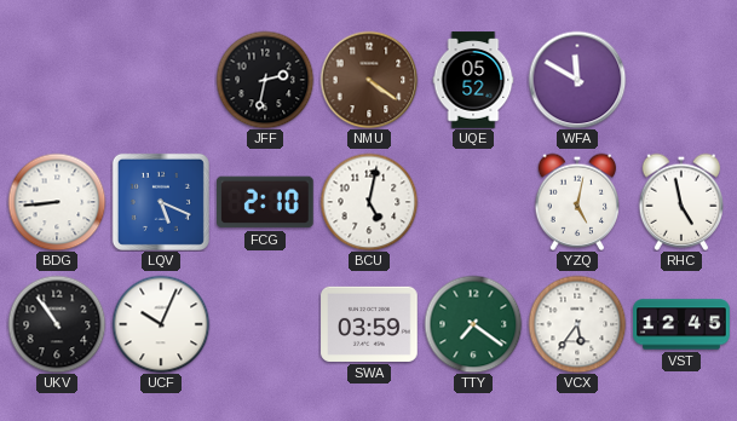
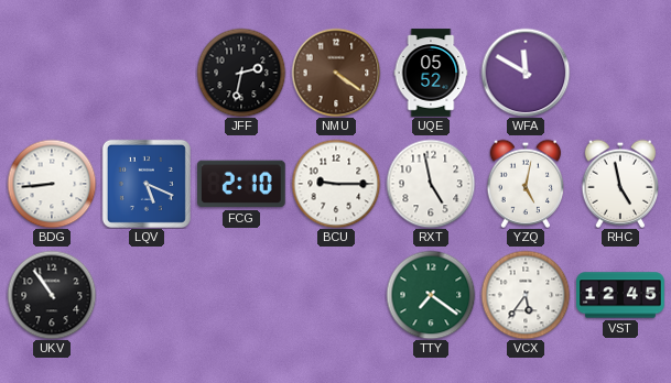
BCU: 5:02 -> 9:15 (336, 184)
RXT: none -> 4:58 (431, 184)
UCF: 10:04 -> none (161, 324)
SWA: 03:59 -> none (369, 324)
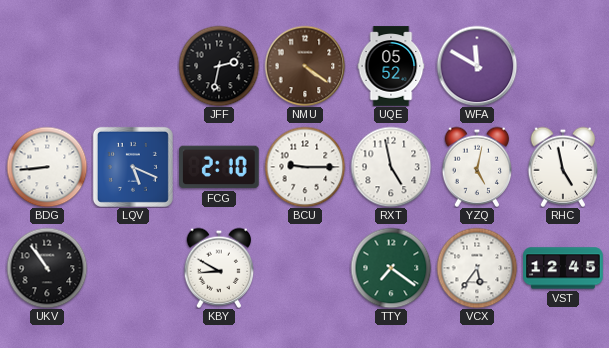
KBY: none -> 8:50 (219, 268)
